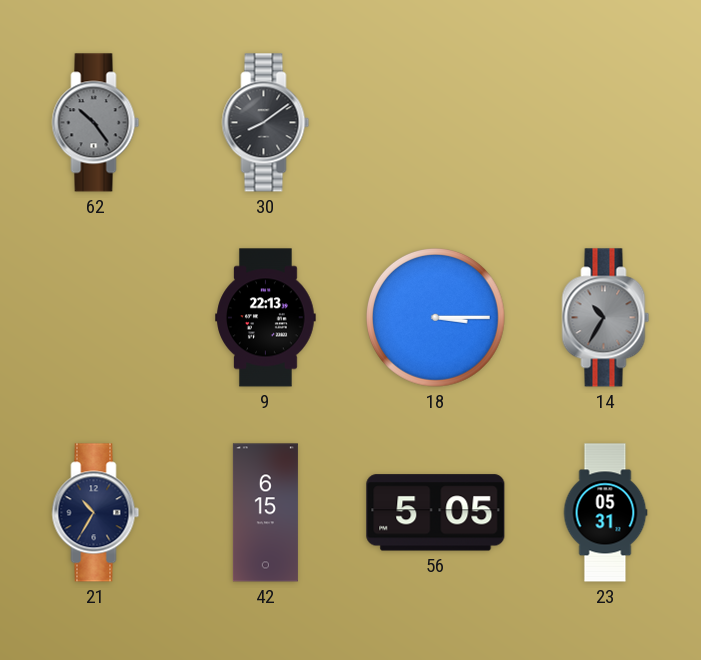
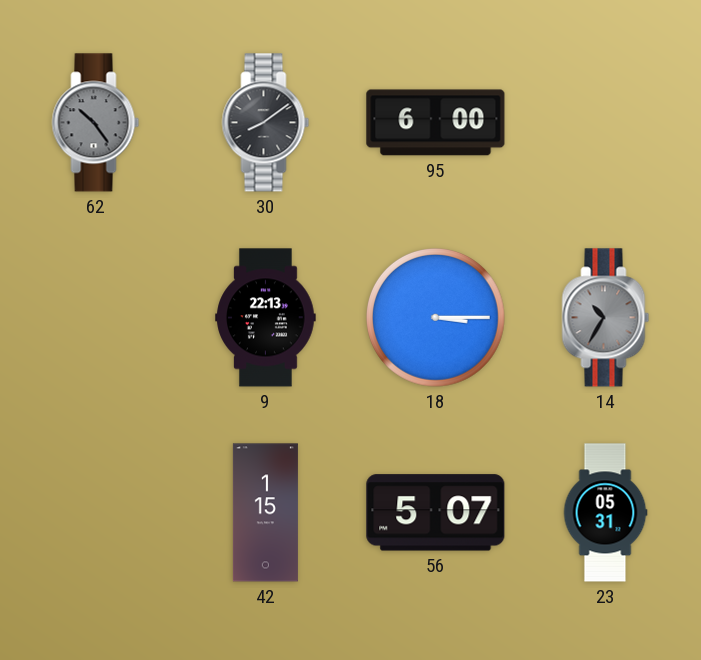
95: none -> 6:00 (436, 123)
21: 10:35 -> none (96, 513)
42: 6:15 -> 1:15 (265, 513)
56: 5:05 -> 5:07 (436, 513)
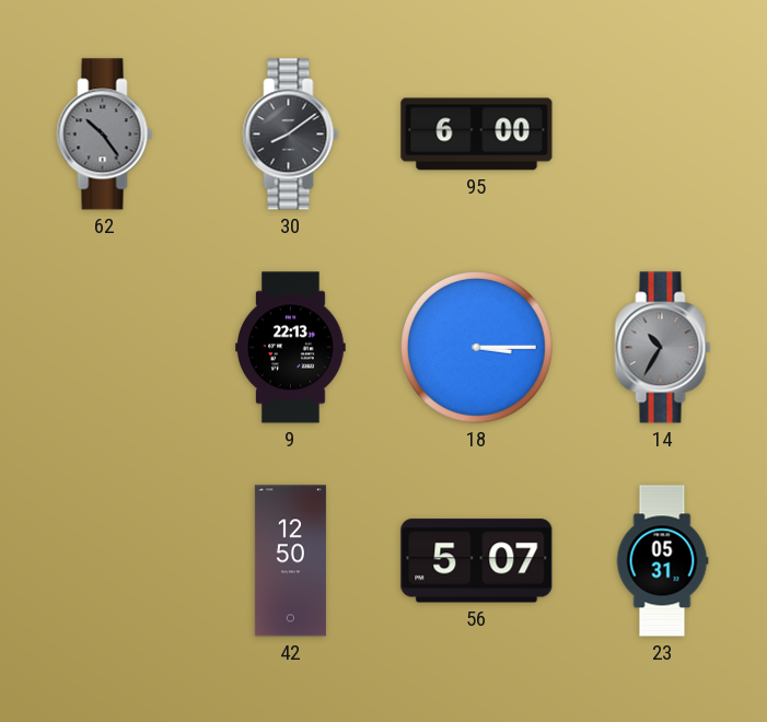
42: 1:15 -> 12:50 (290, 561)
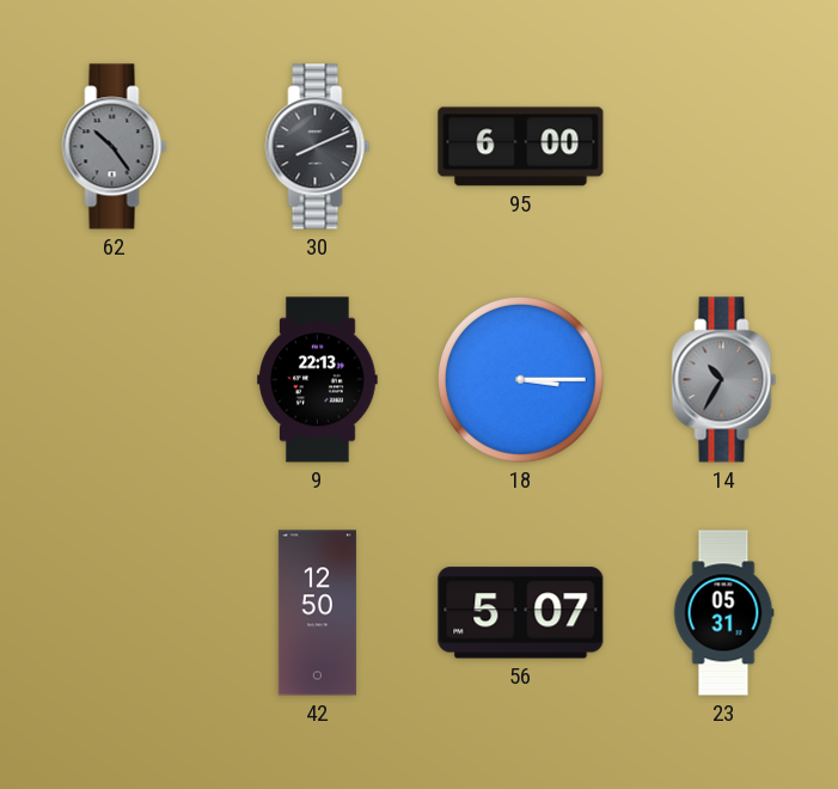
30: 8:09 -> 8:11 (318, 147)
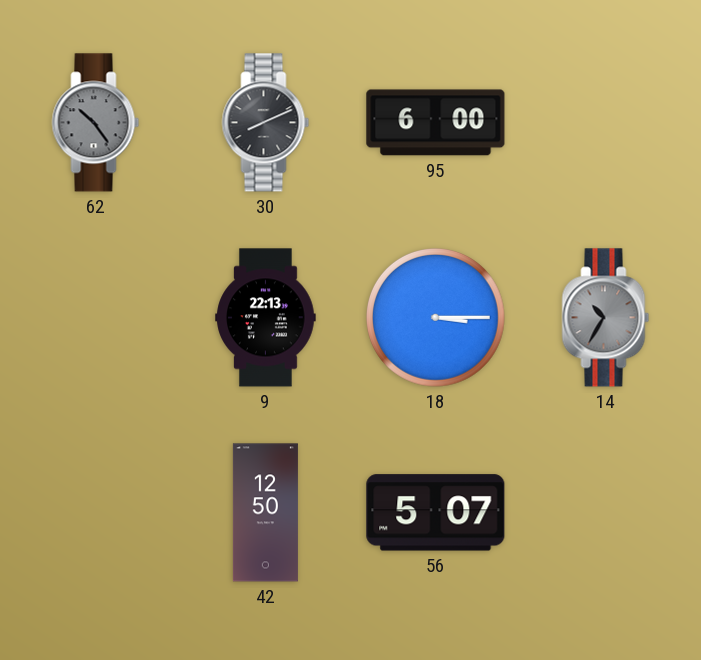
23: 05:31 -> none (723, 613)
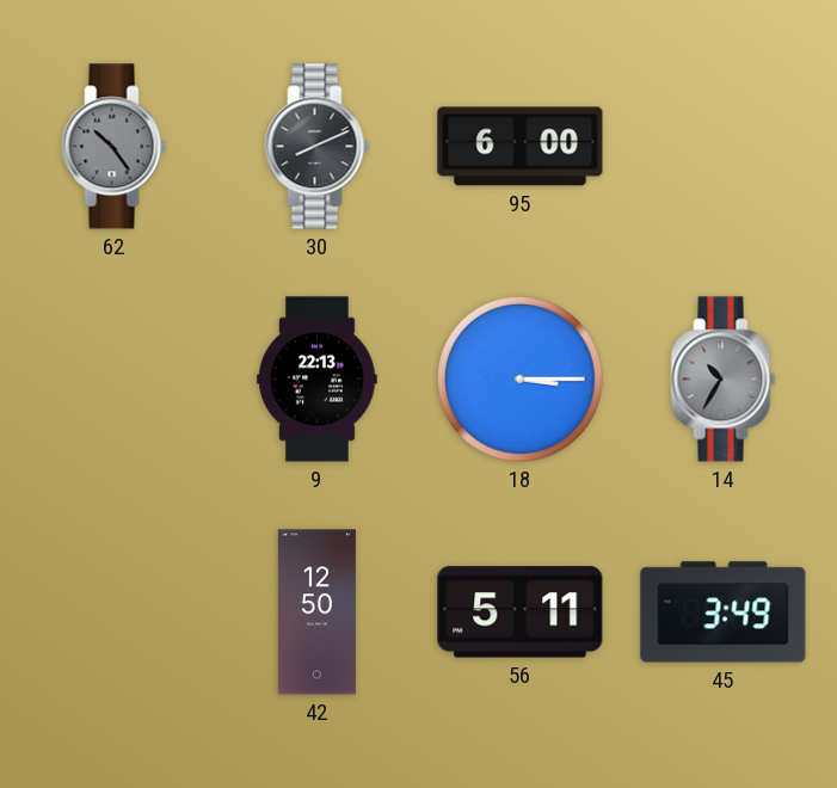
56: 5:07 -> 5:11 (521, 612)
45: none -> 3:49 (724, 612)
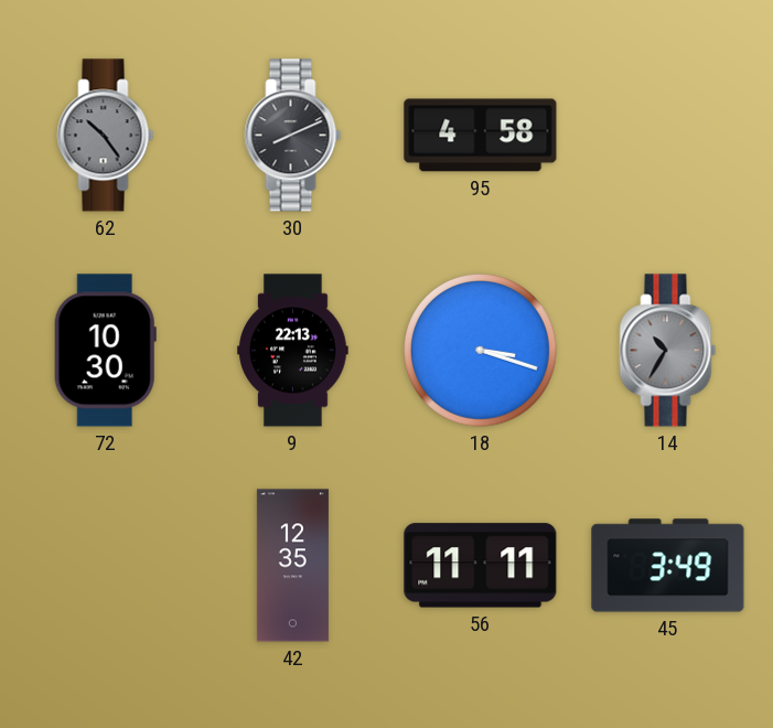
95: 6:00 -> 4:58 (481, 136)
72: none -> 10:30 (105, 351)
18: 3:15 -> 3:18 (481, 351)
42: 12:50 -> 12:35 (292, 566)
56: 5:11 -> 11:11 (481, 566)
